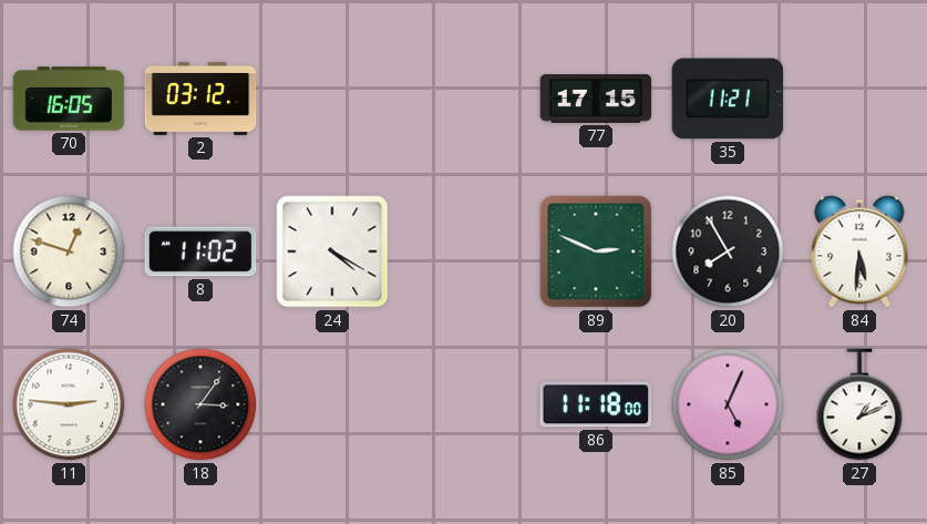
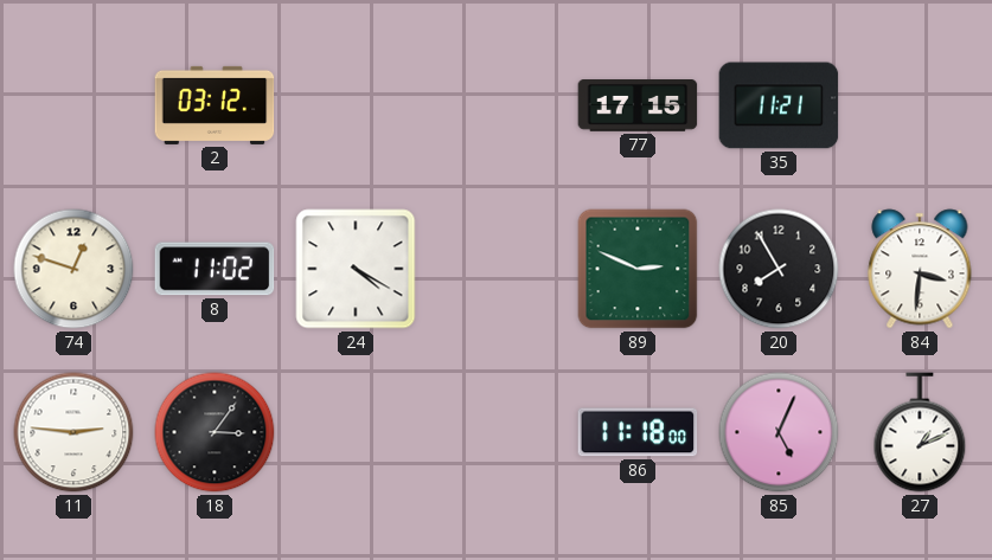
70: 16:05 -> none (69, 99)
84: 5:31 -> 3:31 (920, 269)
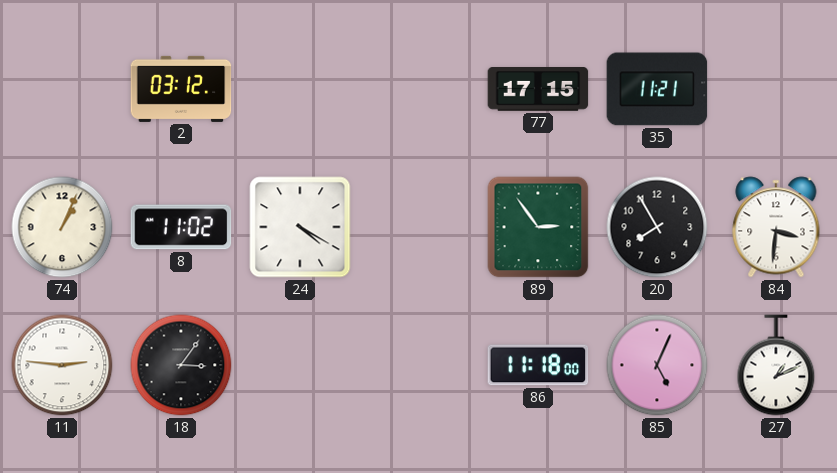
74: 12:48 -> 1:04 (62, 227)
89: 2:49 -> 2:54 (538, 227)
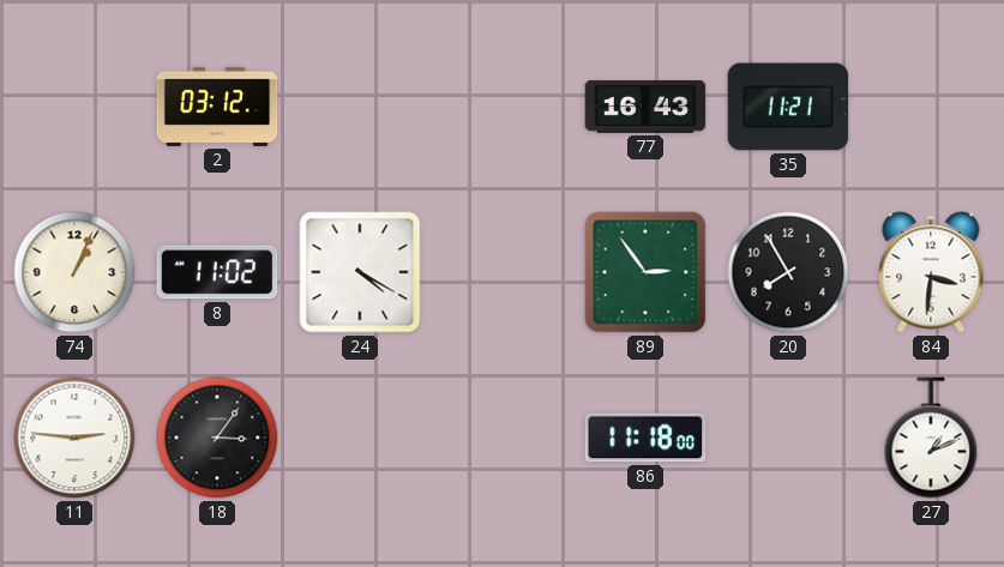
77: 17:15 -> 16:43 (645, 108)
85: 5:04 -> none (657, 365)
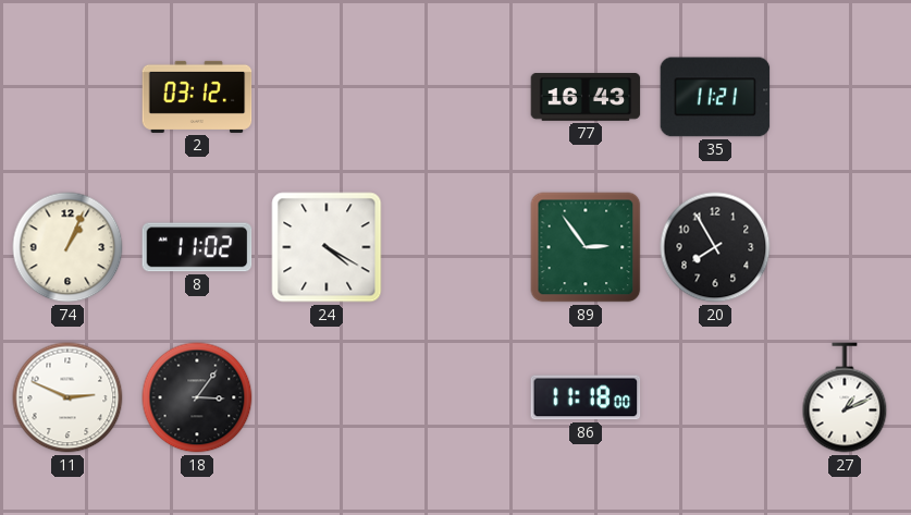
84: 3:31 -> none (931, 272)
11: 2:46 -> 2:49 (67, 397)
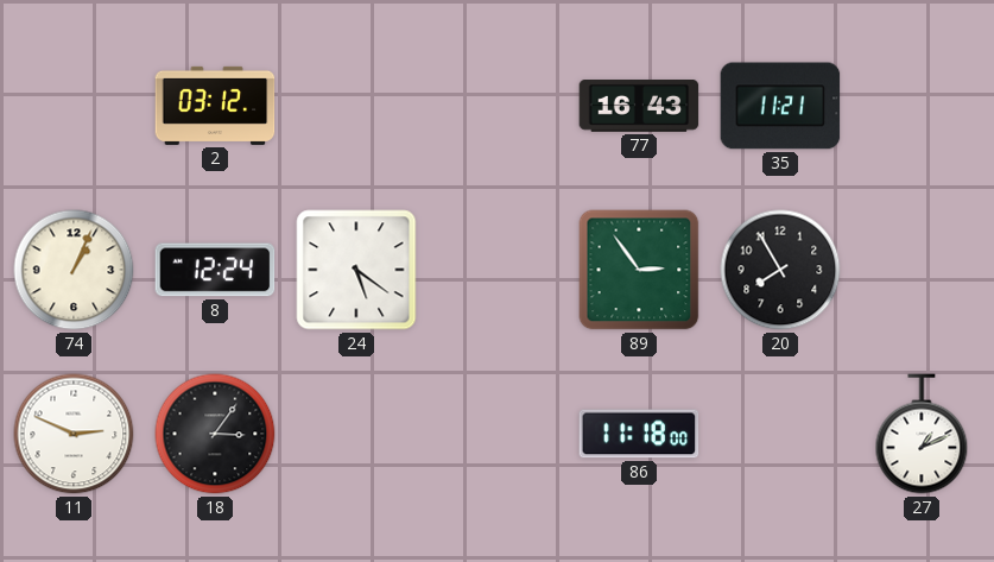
8: 11:02 -> 12:24 (215, 270)
24: 4:20 -> 5:21 (356, 270)
